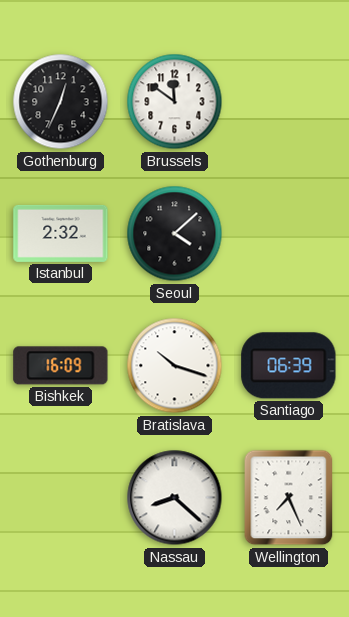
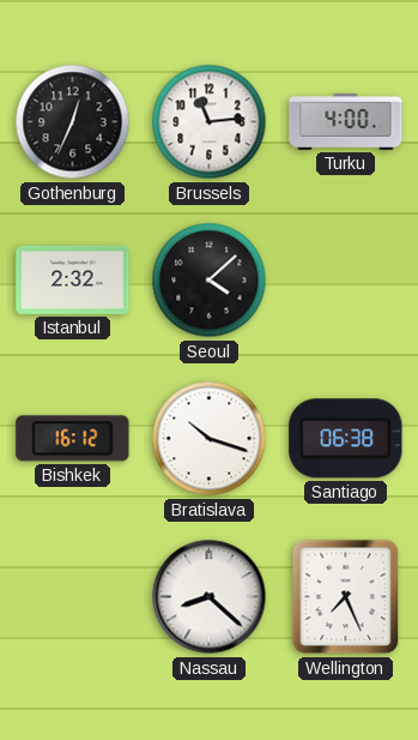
Brussels: 11:51 -> 11:14 (210, 122)
Turku: none -> 4:00 (346, 121)
Bishkek: 16:09 -> 16:12 (73, 439)
Santiago: 06:39 -> 06:38 (346, 439)
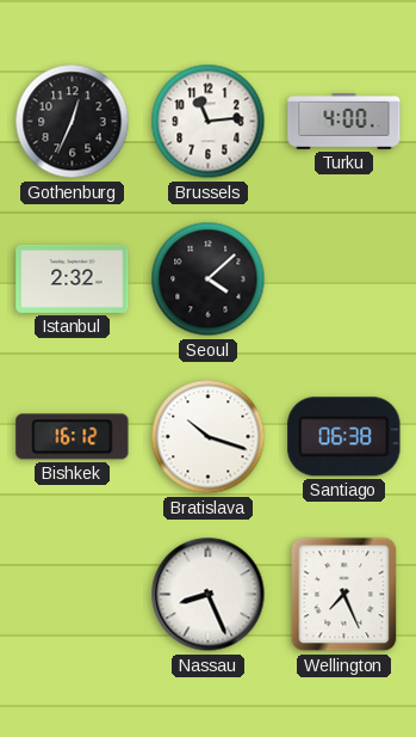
Nassau: 8:22 -> 8:26 (209, 595)
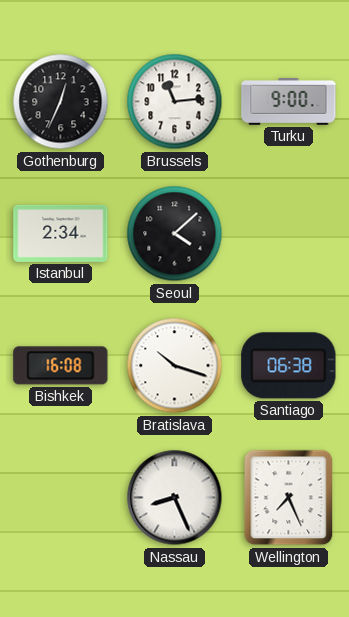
Turku: 4:00 -> 9:00 (289, 101)
Istanbul: 2:32 -> 2:34 (61, 233)
Bishkek: 16:12 -> 16:08 (61, 366)
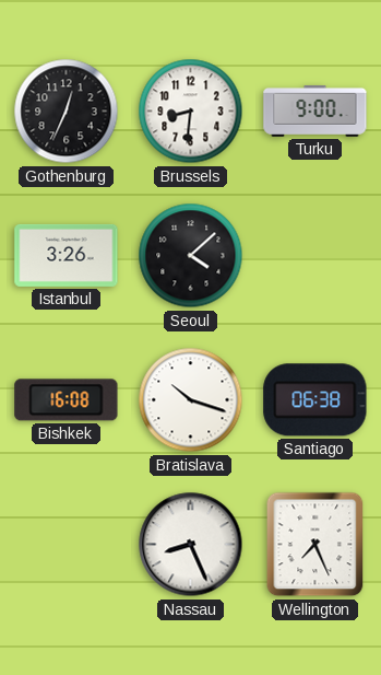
Brussels: 11:14 -> 8:31 (191, 112)
Istanbul: 2:34 -> 3:26 (67, 255)
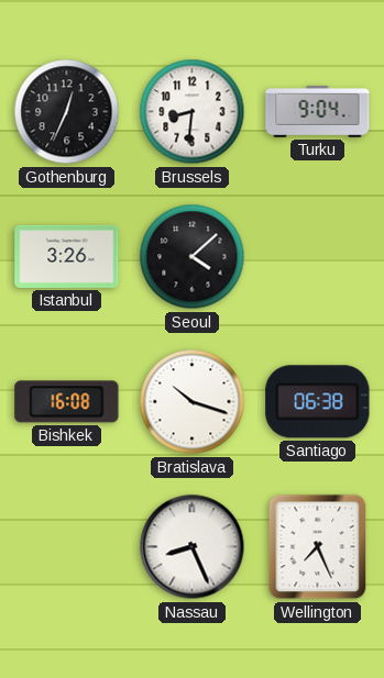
Turku: 9:00 -> 9:04 (318, 111)
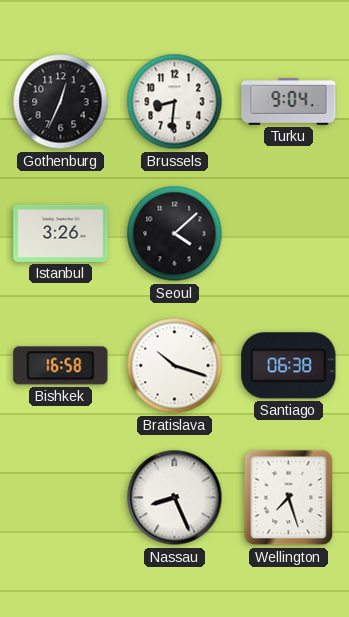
Bishkek: 16:08 -> 16:58 (61, 366)
Wellington: 7:26 -> 7:27 (289, 498)
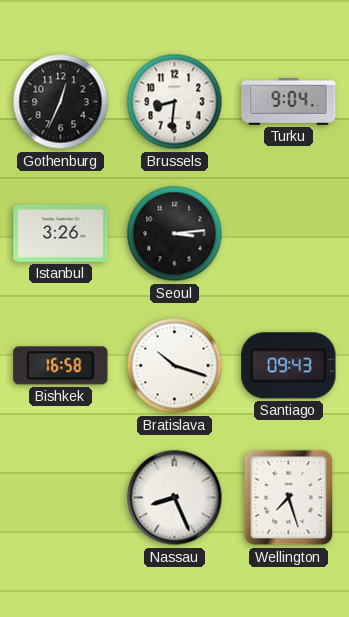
Seoul: 4:08 -> 3:14 (175, 234)
Santiago: 06:38 -> 09:43 (289, 366)
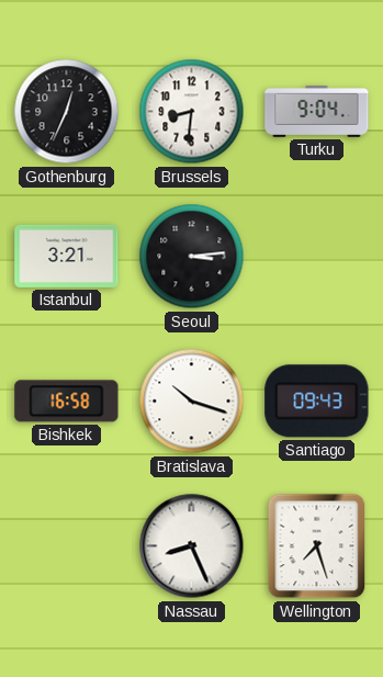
Istanbul: 3:26 -> 3:21 (67, 256)
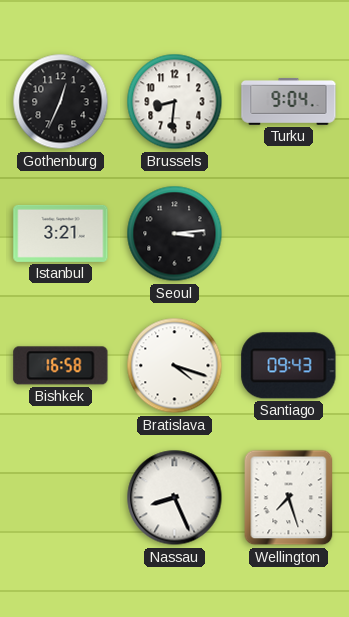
Bratislava: 10:18 -> 4:18 (175, 366)
